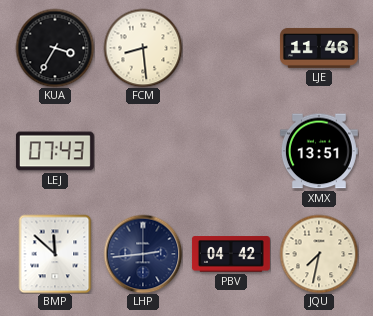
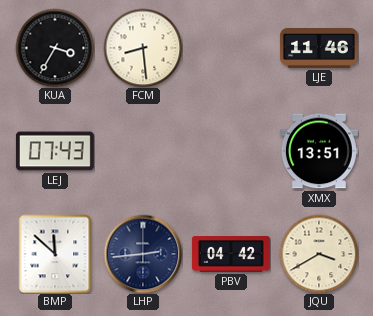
JQU: 7:32 -> 3:40 (319, 254)
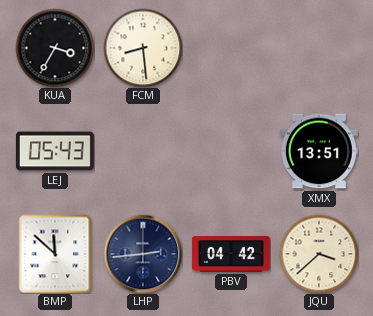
LJE: 11:46 -> none (319, 48)
LEJ: 07:43 -> 05:43 (55, 151)
JQU: 3:40 -> 3:38 (319, 254)
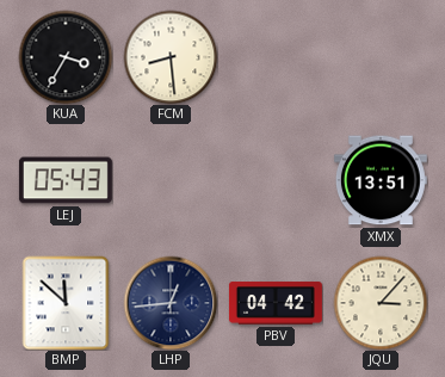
LHP: 2:44 -> 12:44 (171, 303)
JQU: 3:38 -> 3:07 (381, 303)
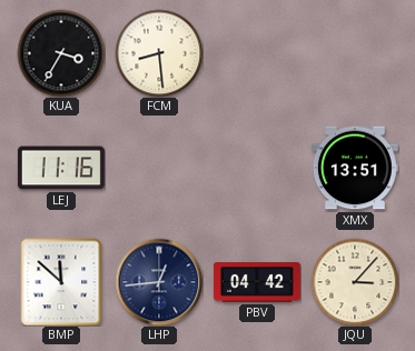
LEJ: 05:43 -> 11:16 (61, 168)
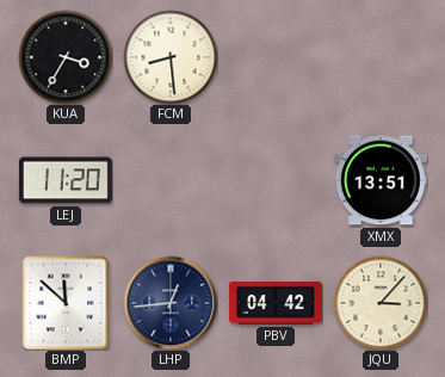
LEJ: 11:16 -> 11:20 (66, 180)
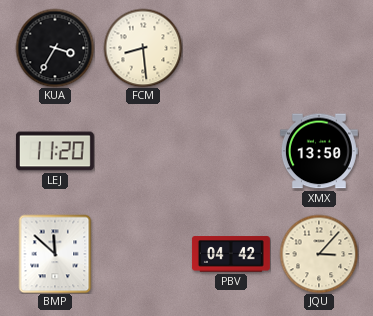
XMX: 13:51 -> 13:50 (319, 151)
LHP: 12:44 -> none (171, 303)
